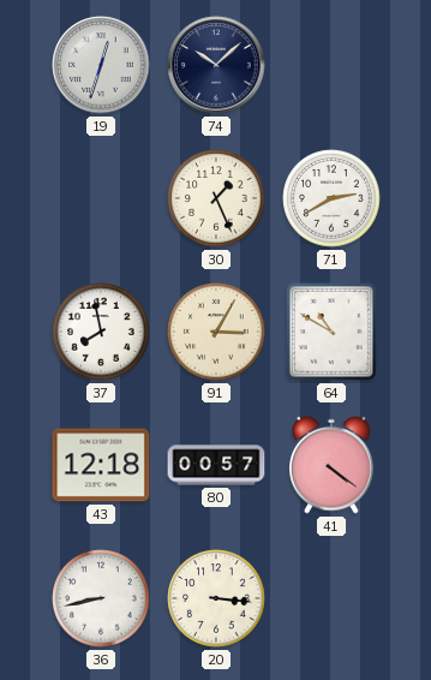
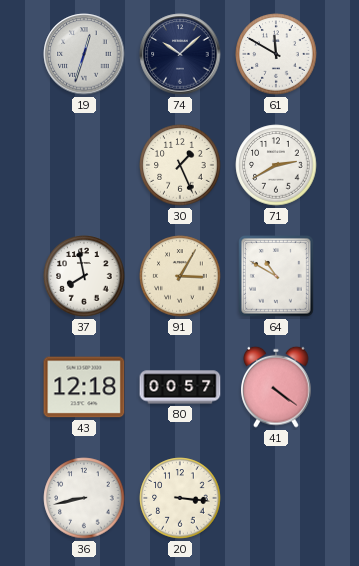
61: none -> 11:50 (276, 54)
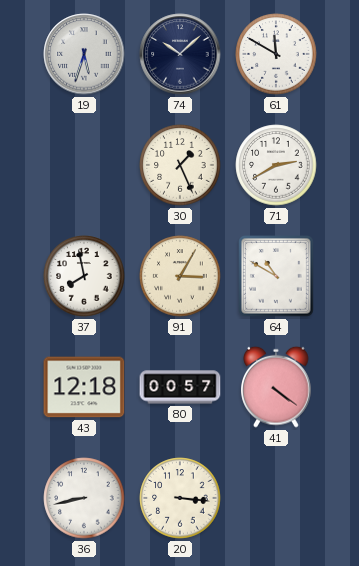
19: 12:33 -> 5:33 (84, 54)
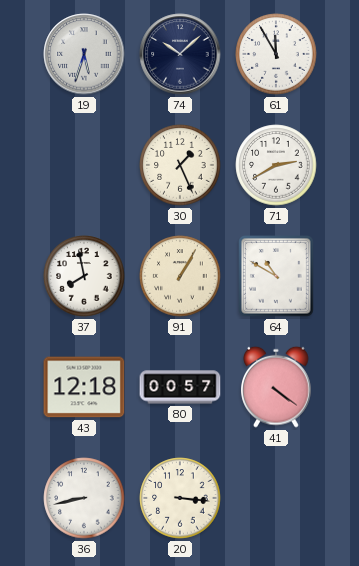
61: 11:50 -> 11:55 (276, 54)
91: 3:05 -> 1:05 (180, 276)
